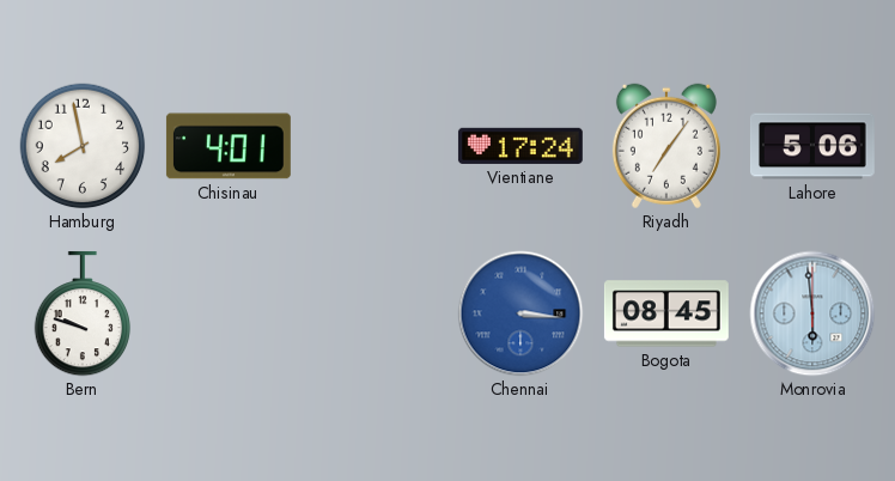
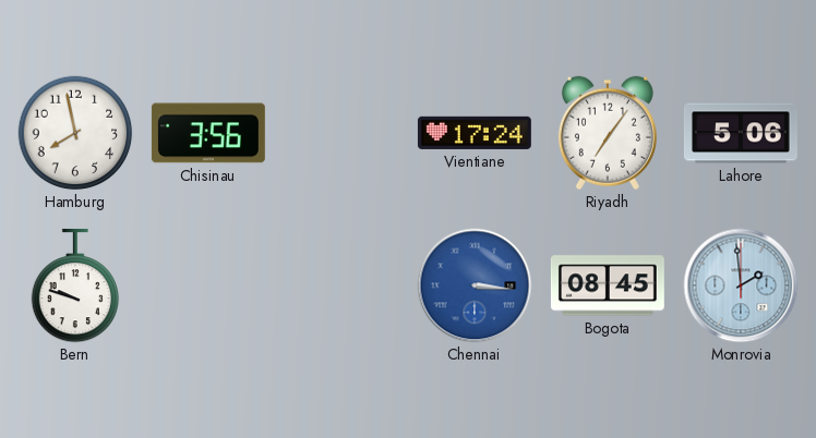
Chisinau: 4:01 -> 3:56 (208, 133)
Monrovia: 5:59 -> 1:59 (741, 285)
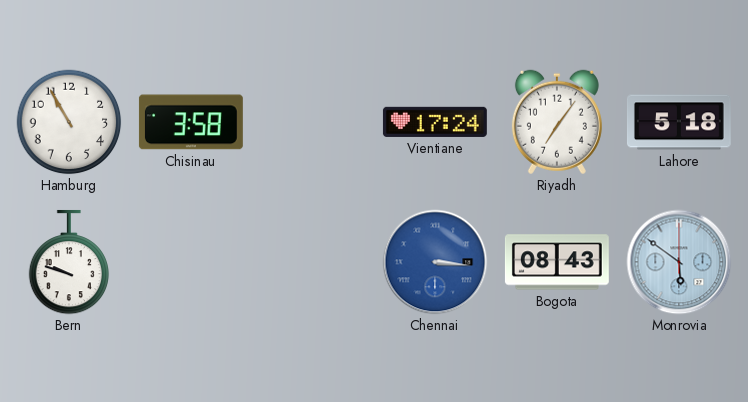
Hamburg: 7:58 -> 10:55 (69, 122)
Chisinau: 3:56 -> 3:58 (191, 122)
Lahore: 5:06 -> 5:18 (679, 122)
Bogota: 08:45 -> 08:43 (557, 262)
Monrovia: 1:59 -> 5:51 (679, 262)
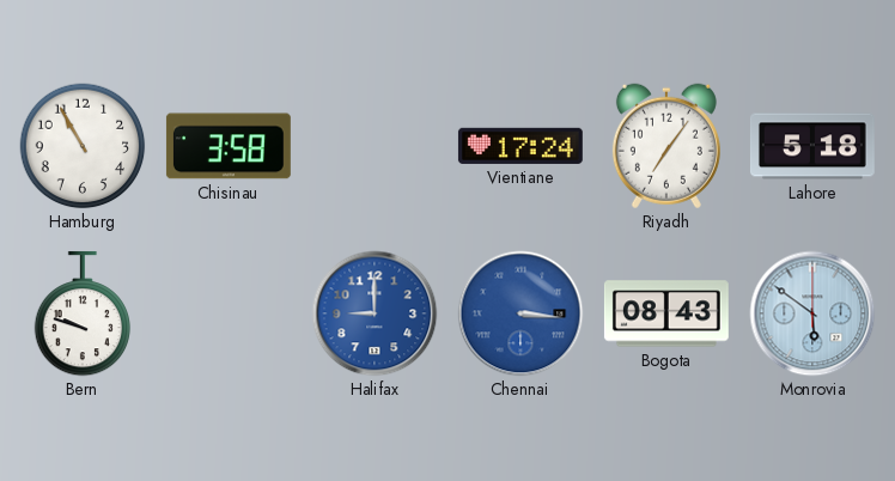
Halifax: none -> 9:00 (375, 313)
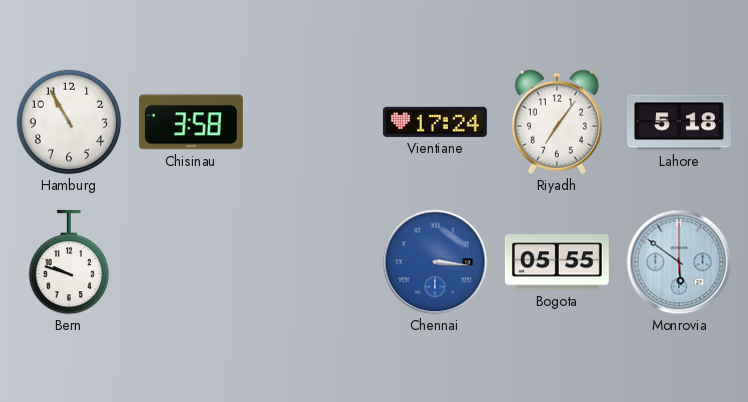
Halifax: 9:00 -> none (375, 313)
Bogota: 08:43 -> 05:55 (557, 262)
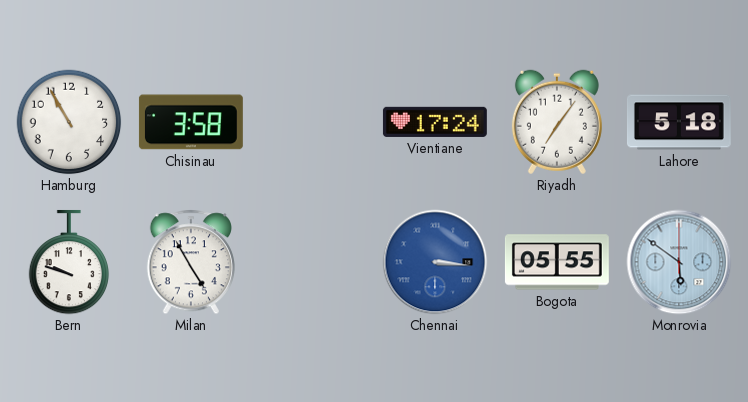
Milan: none -> 4:55 (191, 262)
